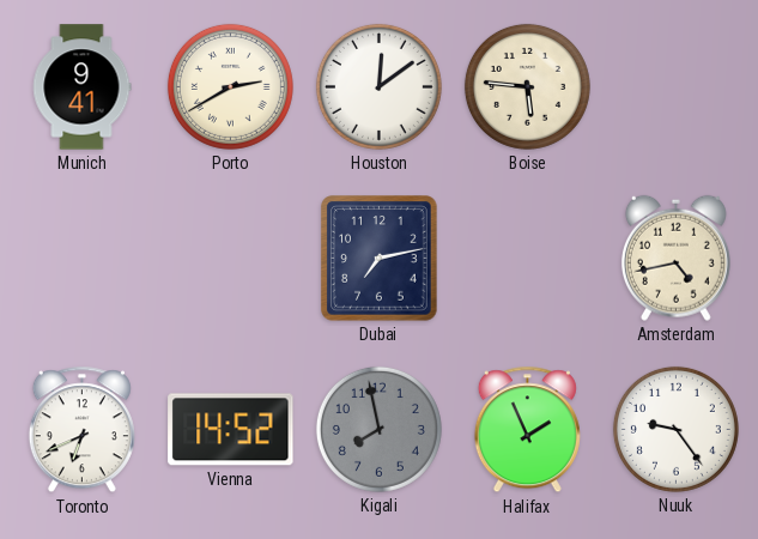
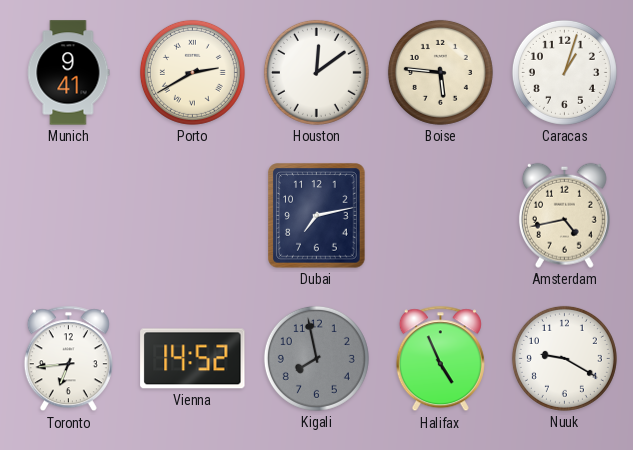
Caracas: none -> 1:03 (564, 72)
Toronto: 6:41 -> 6:44 (68, 359)
Halifax: 1:56 -> 4:56 (440, 359)
Nuuk: 9:24 -> 9:20 (564, 358)
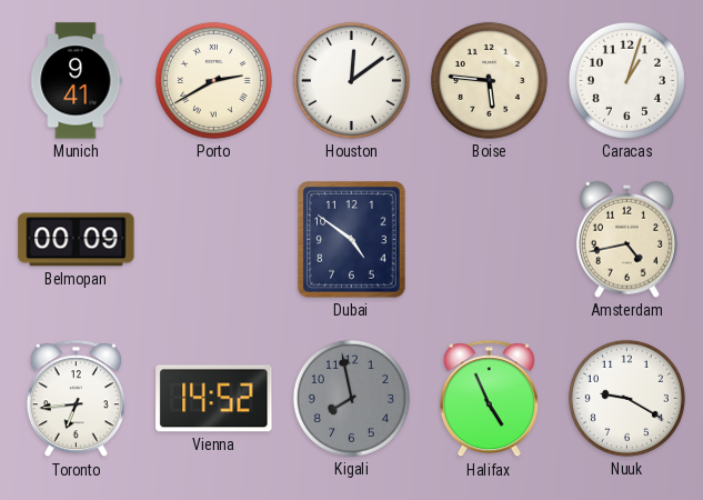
Belmopan: none -> 00:09 (77, 240)
Dubai: 7:13 -> 4:51 (352, 240)
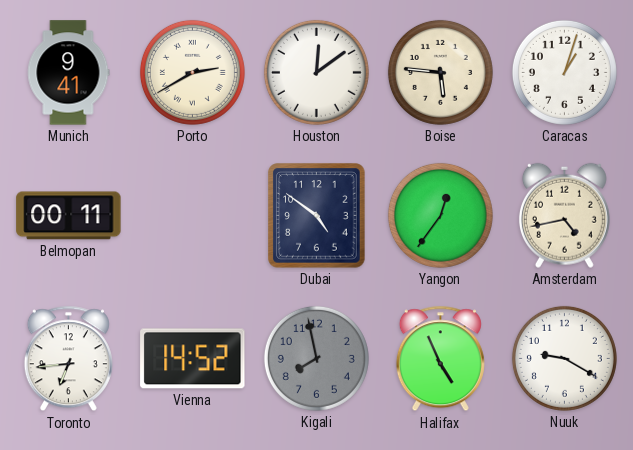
Belmopan: 00:09 -> 00:11 (69, 216)
Yangon: none -> 12:36 (440, 215)
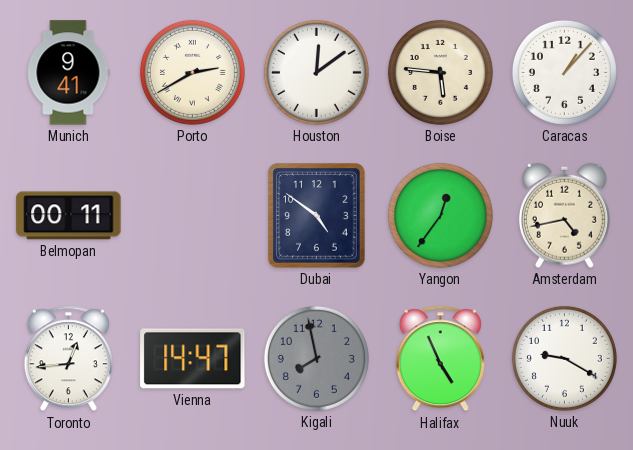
Caracas: 1:03 -> 1:07 (564, 72)
Toronto: 6:44 -> 12:44 (68, 359)
Vienna: 14:52 -> 14:47 (193, 359)
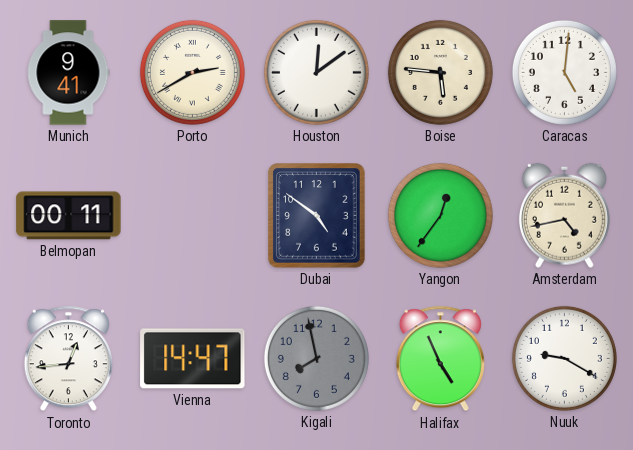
Caracas: 1:07 -> 5:01 (564, 72)
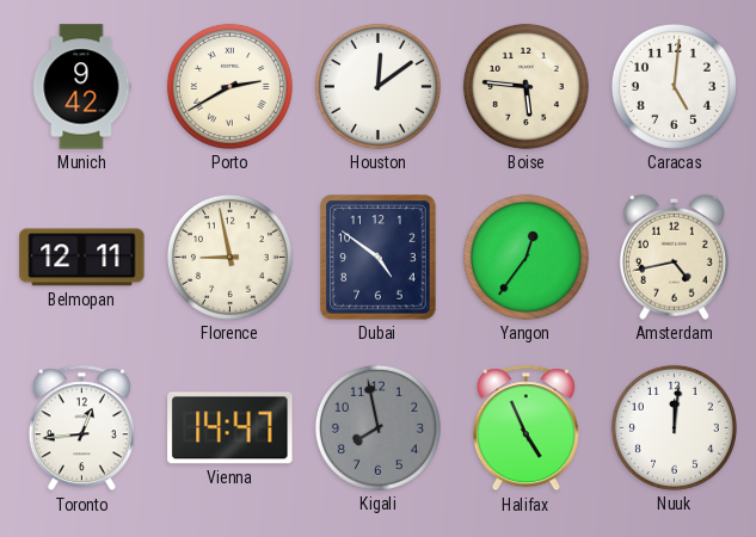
Munich: 9:41 -> 9:42 (81, 87)
Belmopan: 00:11 -> 12:11 (82, 258)
Florence: none -> 8:58 (229, 257)
Nuuk: 9:20 -> 12:01 (674, 427)
